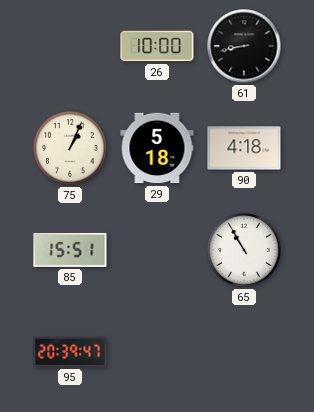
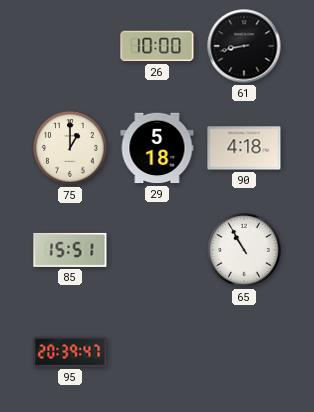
75: 1:04 -> 1:00 (70, 148)
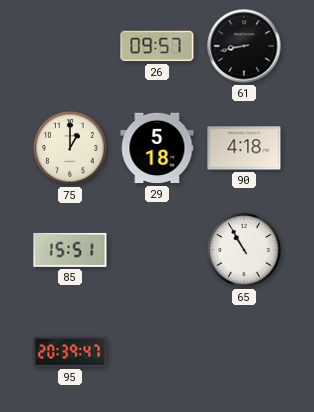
26: 10:00 -> 09:57 (157, 46)
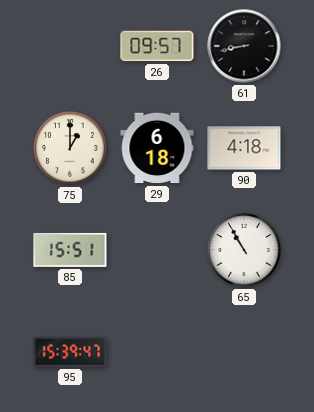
29: 5:18 -> 6:18 (157, 148)
95: 20:39 -> 15:39 (70, 352)
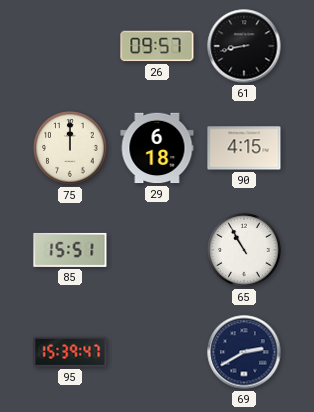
75: 1:00 -> 12:00 (70, 148)
90: 4:18 -> 4:15 (244, 148)
69: none -> 2:40 (244, 352)
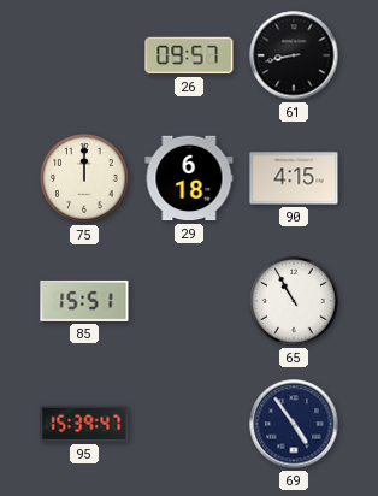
69: 2:40 -> 4:54 (294, 424)
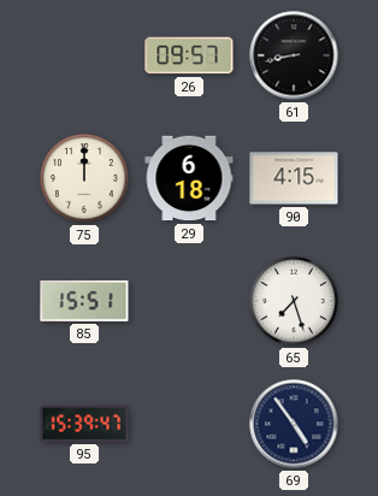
65: 10:55 -> 7:27 (294, 301)
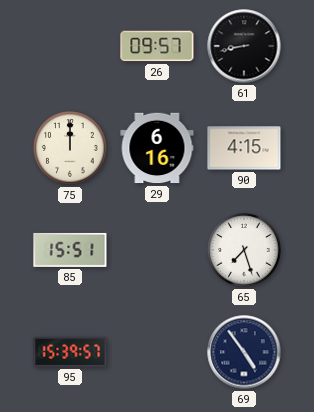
29: 6:18 -> 6:16 (157, 148)
95: 15:39:47 -> 15:39:57 (70, 352)
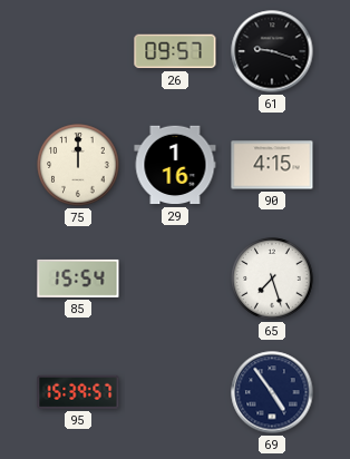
61: 8:43 -> 9:18 (272, 51)
29: 6:16 -> 1:16 (175, 165)
85: 15:51 -> 15:54 (78, 279)
